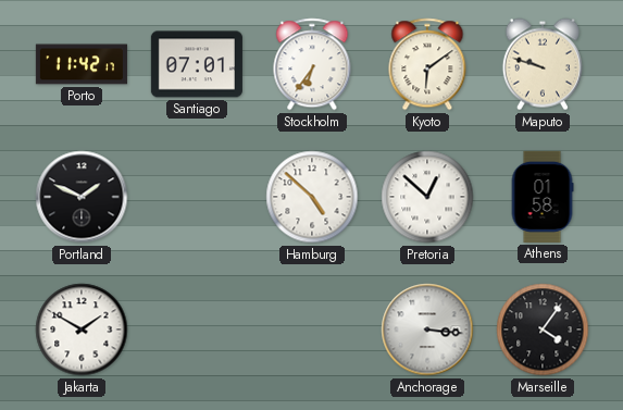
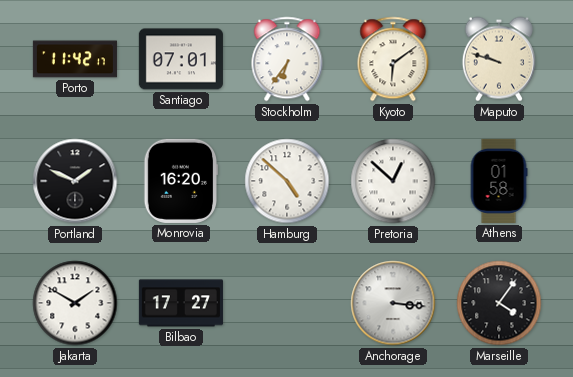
Monrovia: none -> 16:20 (180, 181)
Bilbao: none -> 17:27 (181, 303)
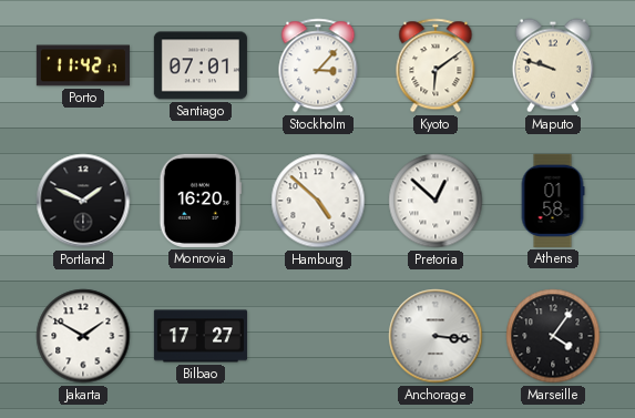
Stockholm: 6:36 -> 3:07 (318, 65)
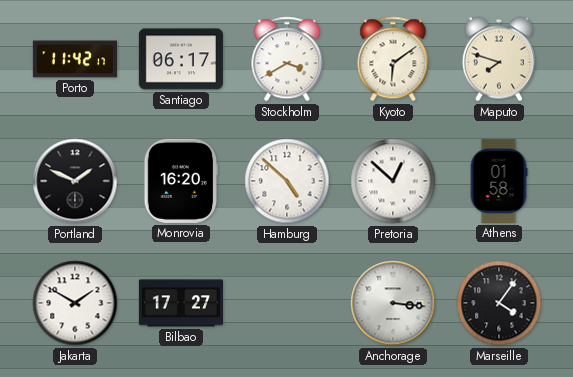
Santiago: 07:01 -> 06:17 (181, 59)
Stockholm: 3:07 -> 3:40 (287, 59)
Maputo: 9:48 -> 7:48 (499, 59)
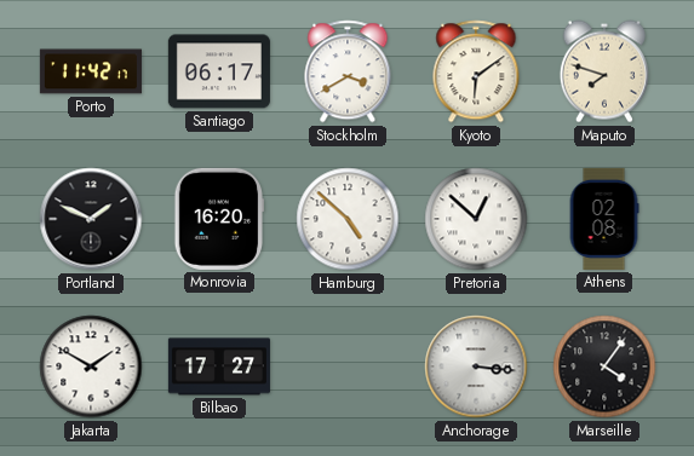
Athens: 01:58 -> 02:08 (604, 219)
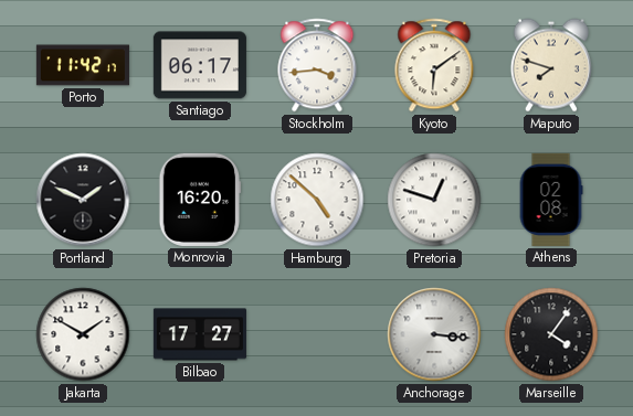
Stockholm: 3:40 -> 3:44 (317, 65)
Pretoria: 12:52 -> 12:48 (434, 200)
